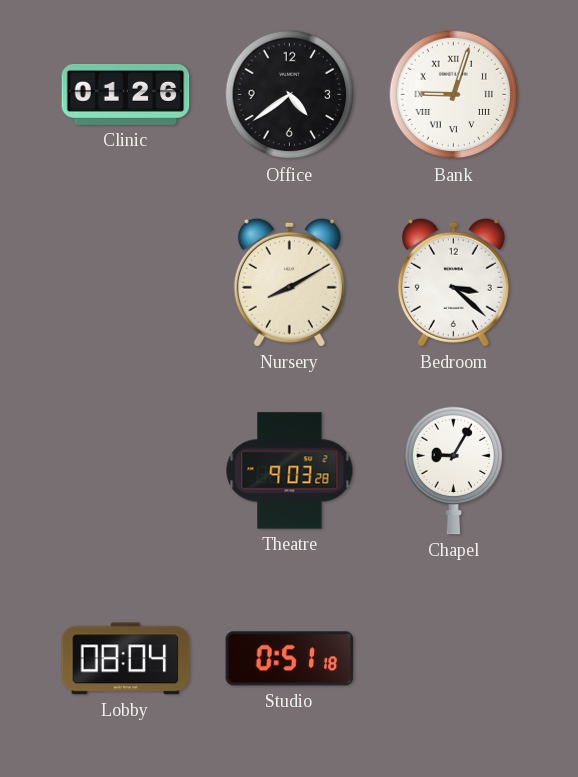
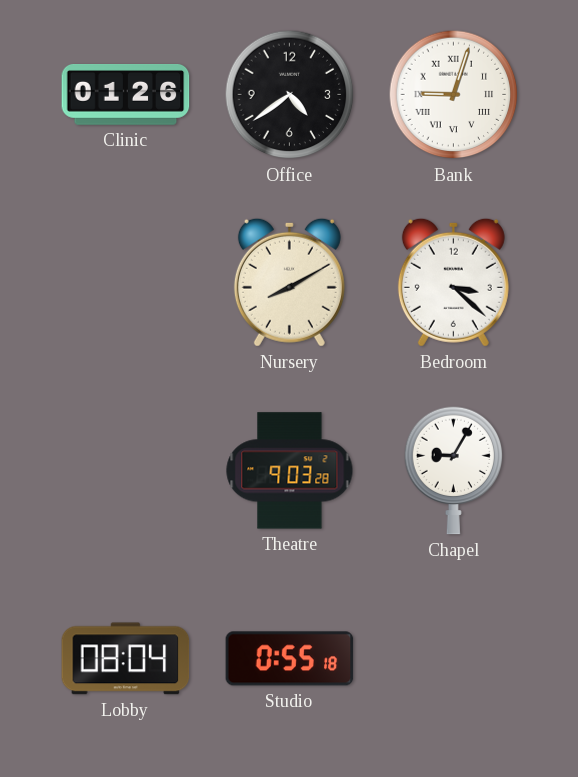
Studio: 0:51 -> 0:55 (290, 659)
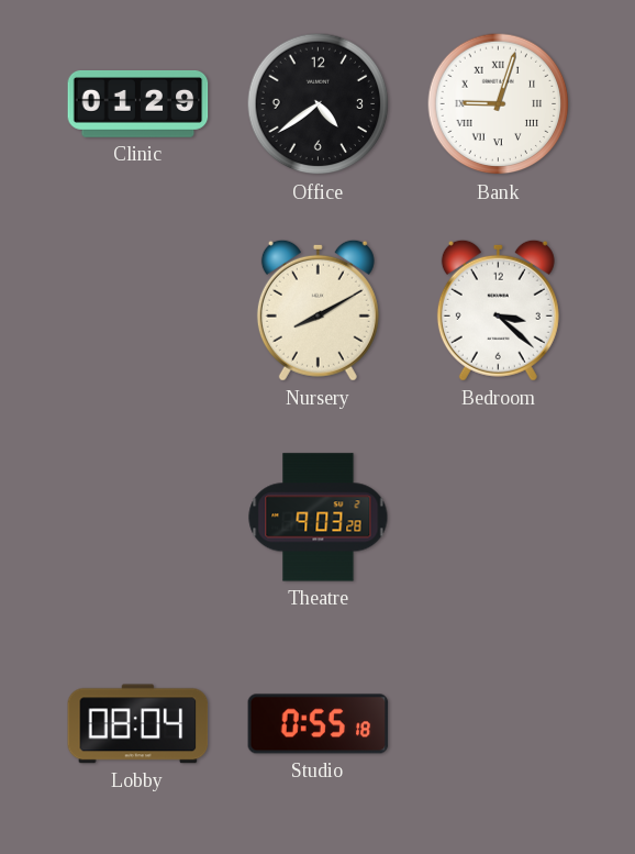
Clinic: 01:26 -> 01:29 (138, 104)
Chapel: 9:05 -> none (454, 470)
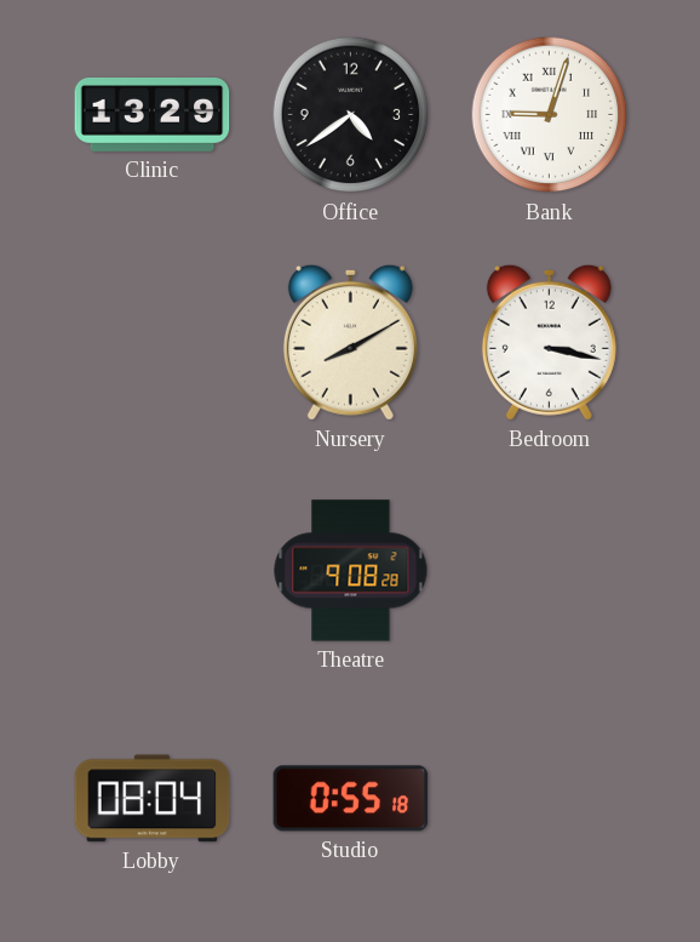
Clinic: 01:29 -> 13:29 (153, 115)
Bedroom: 3:22 -> 3:17 (549, 342)
Theatre: 9:03 -> 9:08 (351, 571)
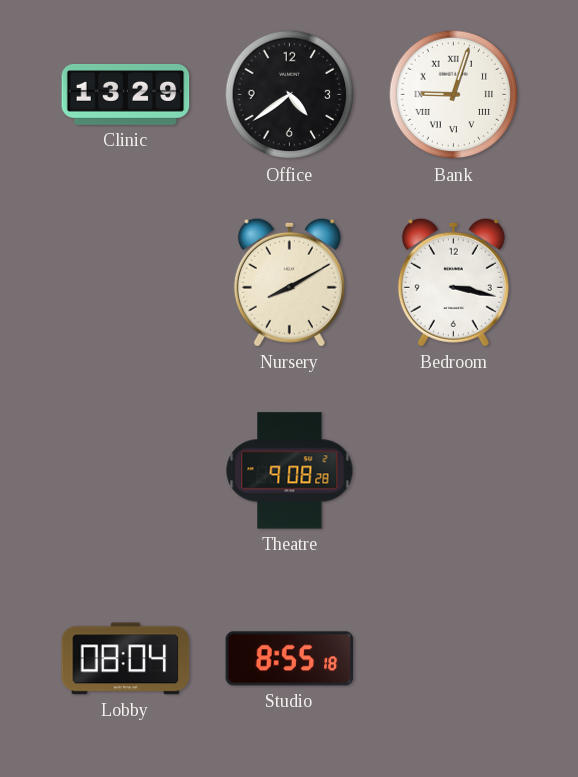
Studio: 0:55 -> 8:55 (290, 659)
